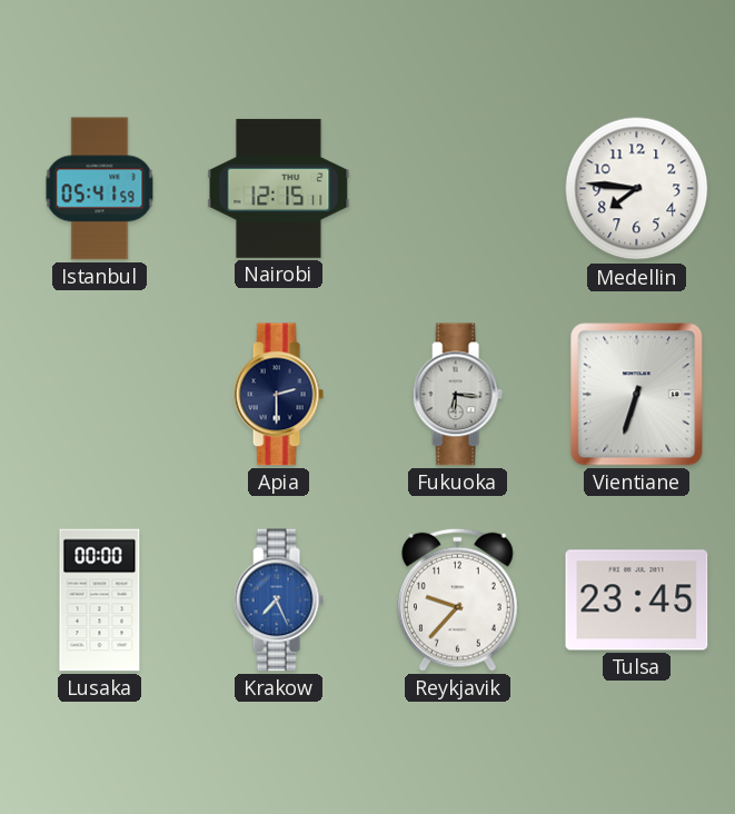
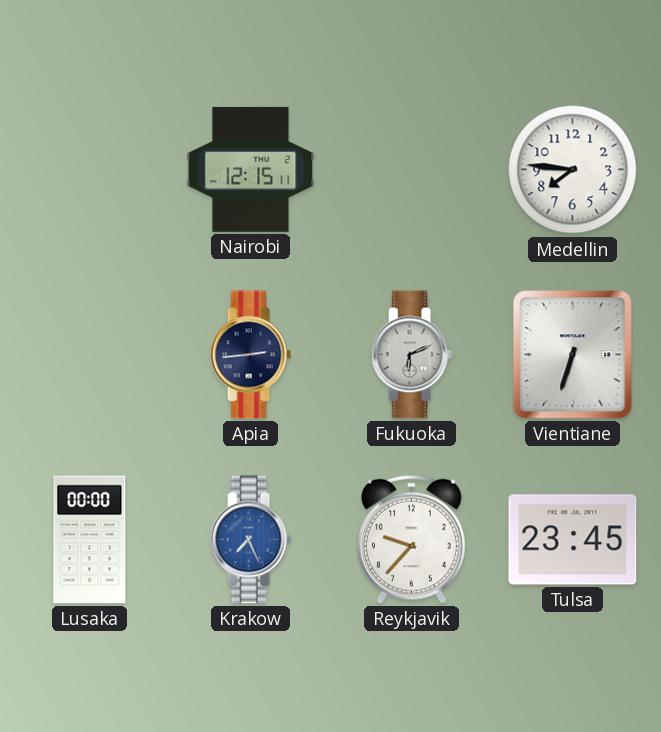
Istanbul: 05:41 -> none (100, 189)
Apia: 2:30 -> 2:44 (250, 355)
Fukuoka: 6:16 -> 6:11 (411, 355)
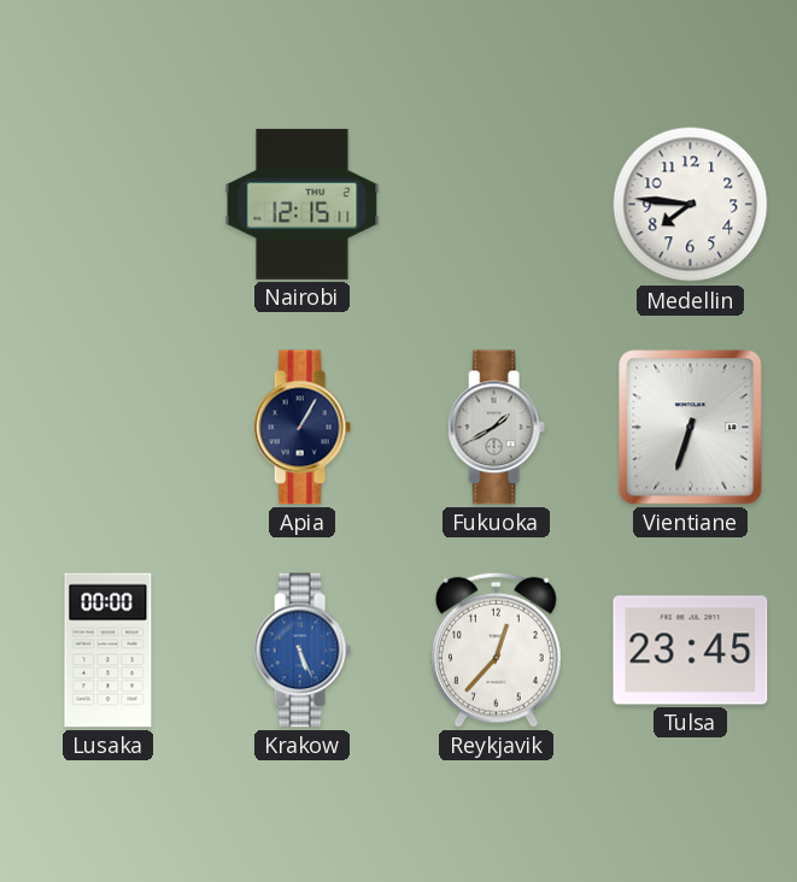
Apia: 2:44 -> 1:05 (301, 428)
Fukuoka: 6:11 -> 1:40 (496, 428)
Krakow: 7:26 -> 5:26 (301, 651)
Reykjavik: 9:37 -> 12:37 (496, 649)
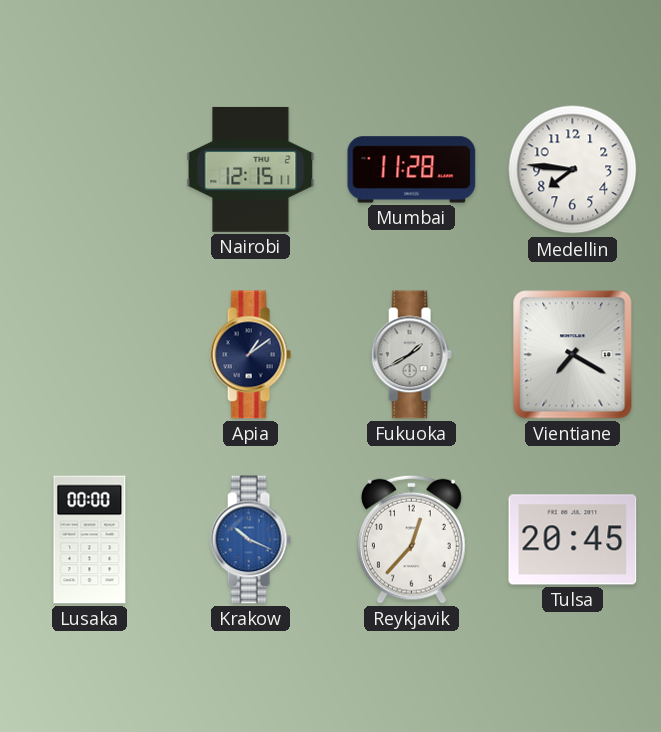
Mumbai: none -> 11:28 (412, 170)
Apia: 1:05 -> 1:09 (250, 355)
Vientiane: 6:33 -> 7:20 (573, 355)
Krakow: 5:26 -> 10:19 (250, 540)
Tulsa: 23:45 -> 20:45 (573, 540)
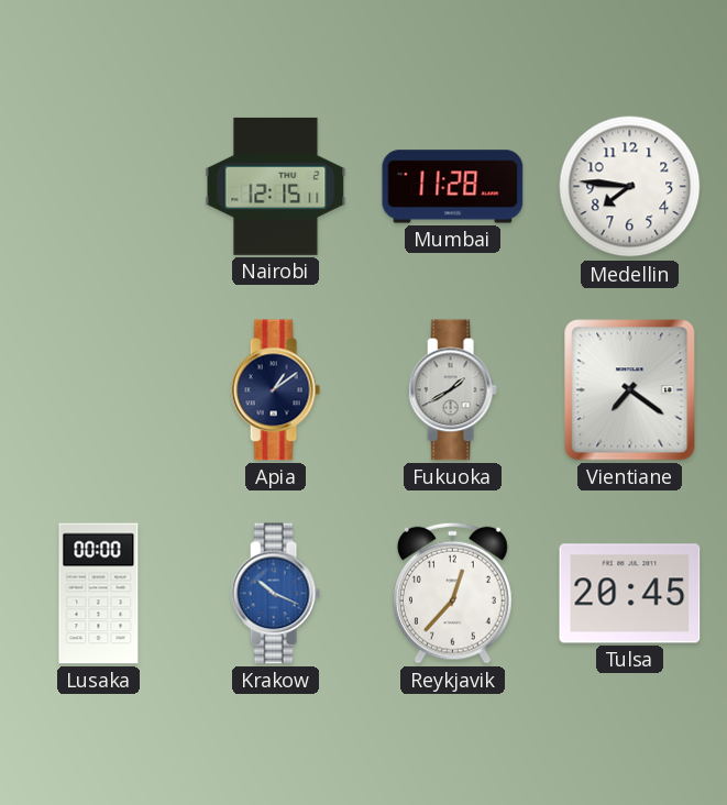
Vientiane: 7:20 -> 7:21 (630, 390)
